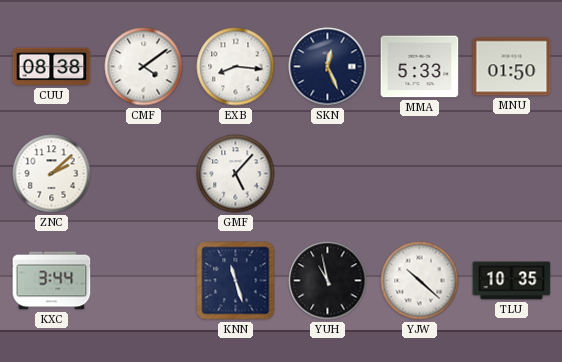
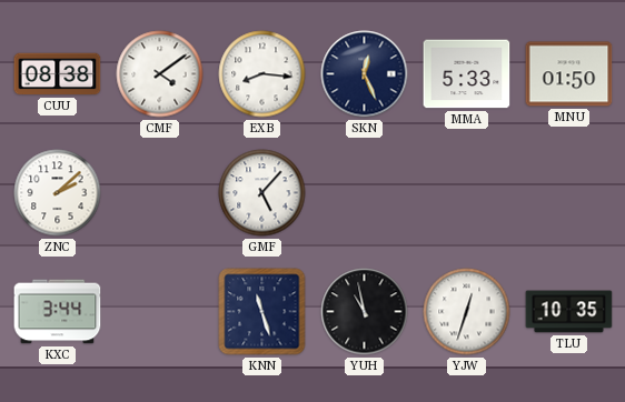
YJW: 10:22 -> 12:33 (467, 312)
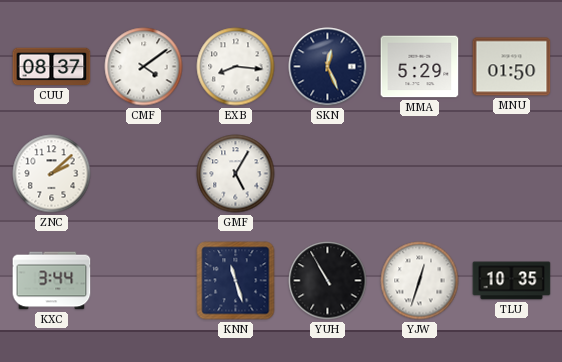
CUU: 08:38 -> 08:37 (52, 67)
MMA: 5:33 -> 5:29 (420, 67)
GMF: 5:07 -> 5:05 (236, 174)
YUH: 10:58 -> 10:55 (328, 281)
